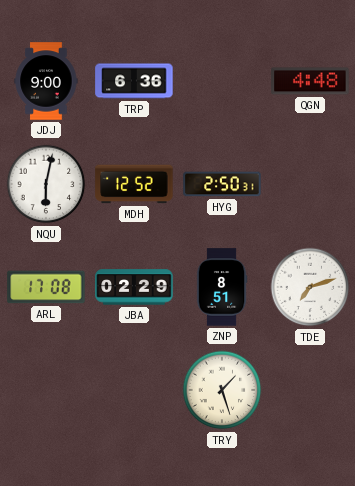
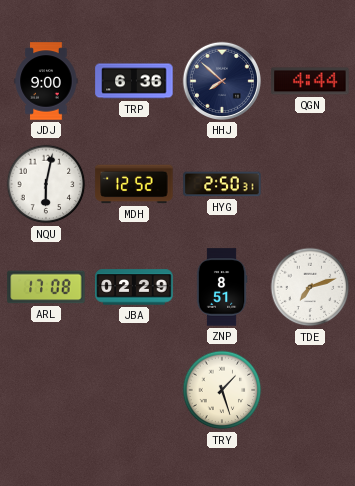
HHJ: none -> 7:52 (222, 81)
QGN: 4:48 -> 4:44 (310, 81)
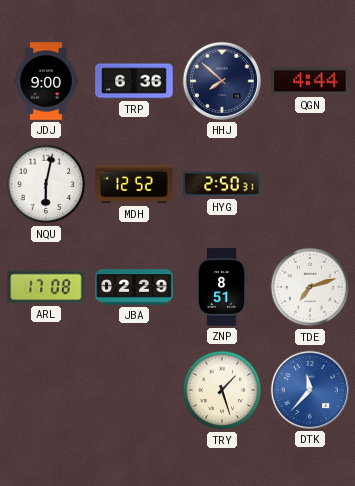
DTK: none -> 11:37 (310, 390)
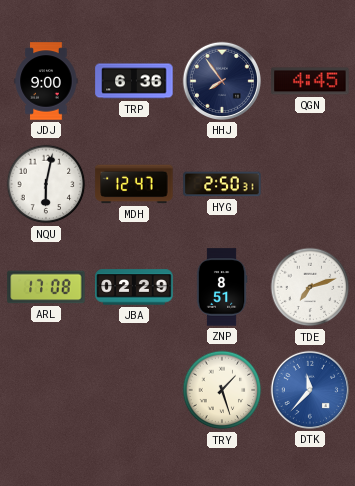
HHJ: 7:52 -> 7:54 (222, 81)
QGN: 4:44 -> 4:45 (310, 81)
MDH: 12:52 -> 12:47 (134, 184)
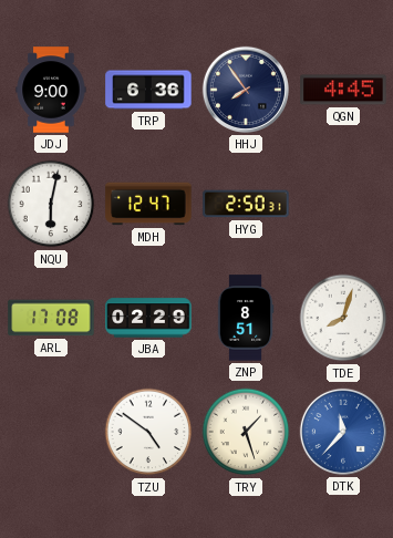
TDE: 7:12 -> 8:03 (343, 318)
TZU: none -> 4:51 (148, 432)
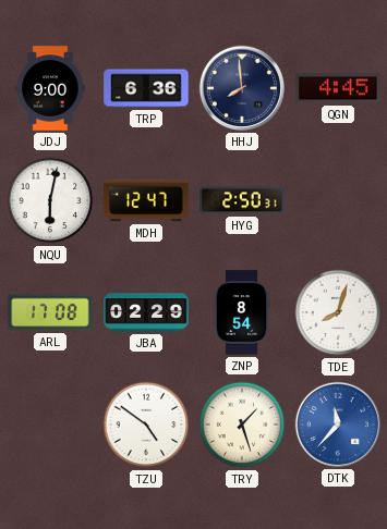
HHJ: 7:54 -> 7:59 (242, 88)
ZNP: 8:51 -> 8:54 (242, 312)
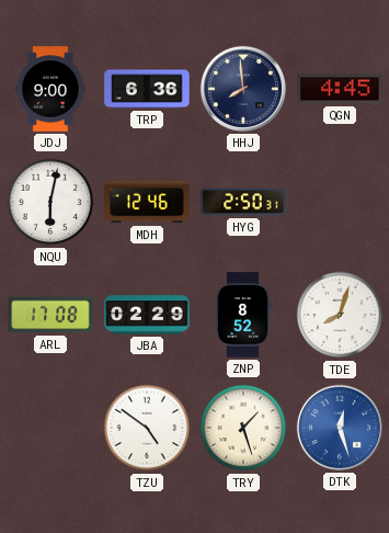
MDH: 12:47 -> 12:46 (147, 202)
ZNP: 8:54 -> 8:52 (243, 315)
DTK: 11:37 -> 12:27 (340, 428)
